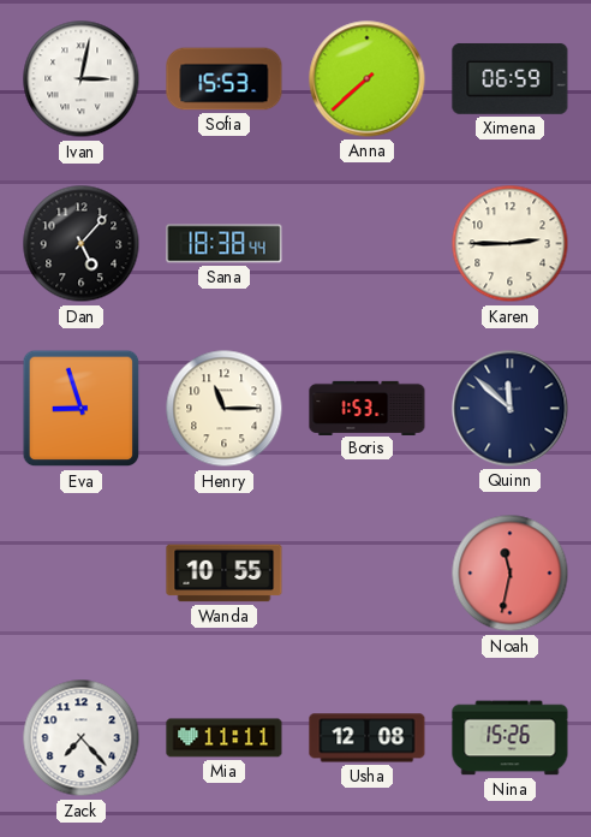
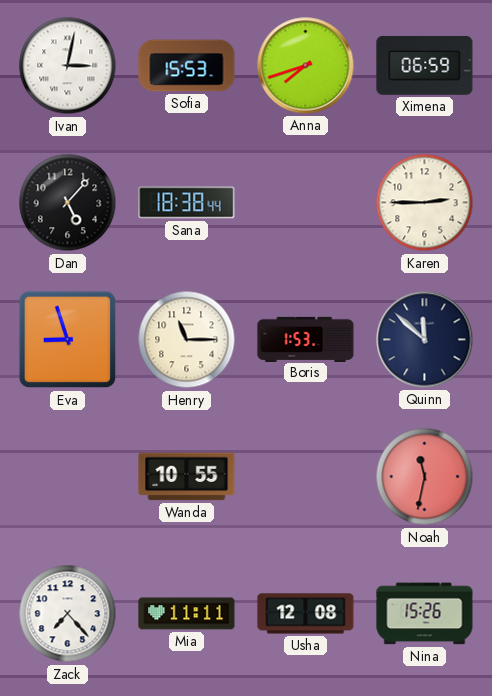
Anna: 7:38 -> 7:42 (306, 66)
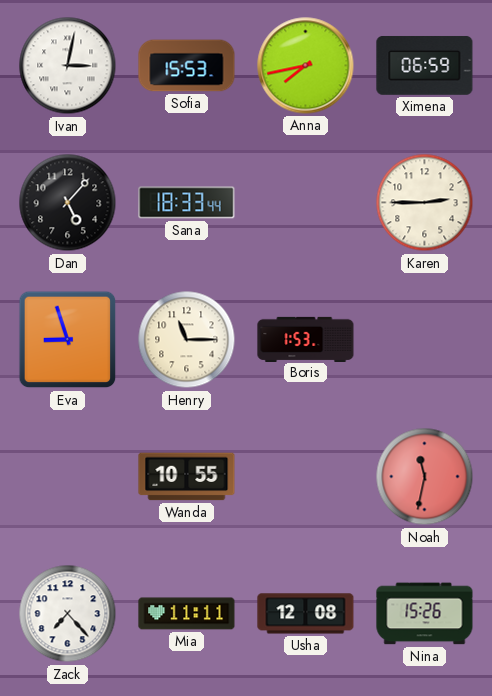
Anna: 7:42 -> 7:43 (306, 66)
Sana: 18:38 -> 18:33 (187, 203)
Quinn: 11:52 -> none (425, 340)
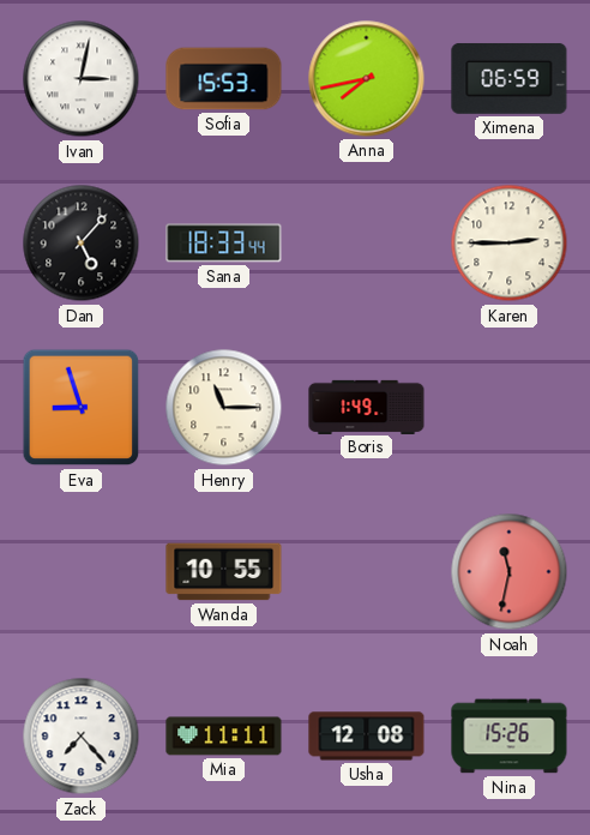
Boris: 1:53 -> 1:49 (367, 407)
